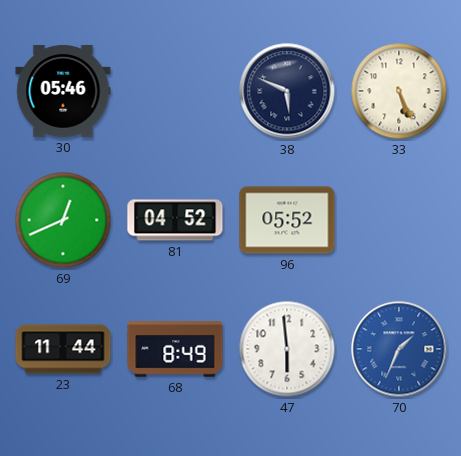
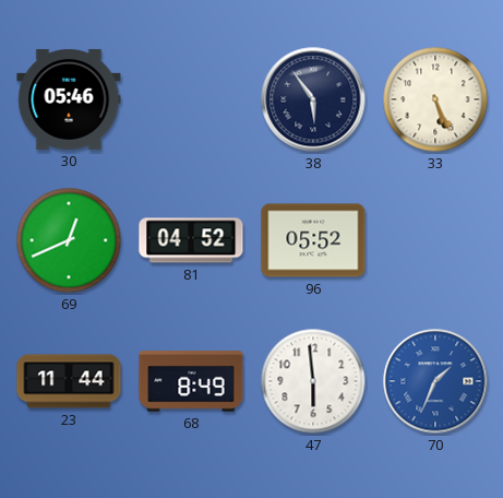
38: 5:49 -> 5:54 (313, 99)
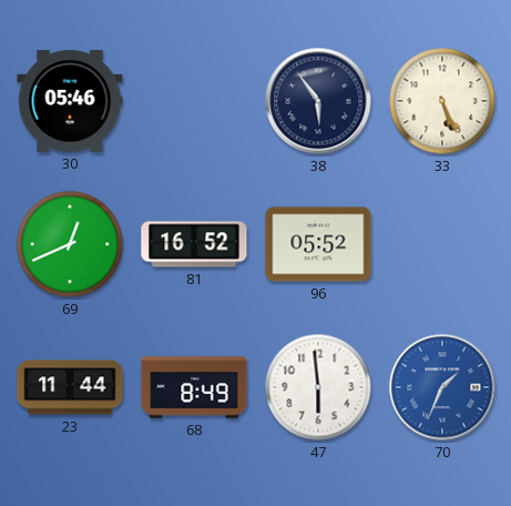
81: 04:52 -> 16:52 (194, 244)
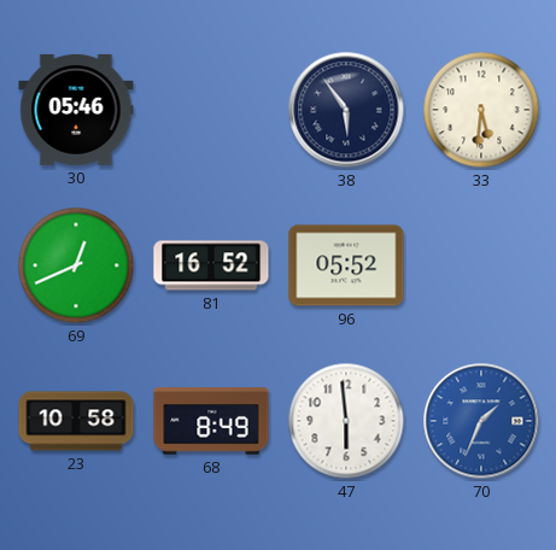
33: 5:26 -> 5:31 (481, 110)
23: 11:44 -> 10:58 (76, 421)
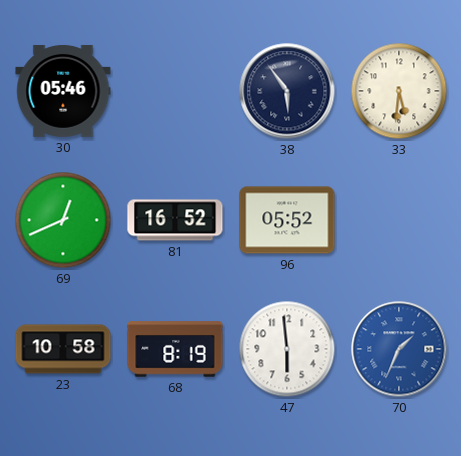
68: 8:49 -> 8:19 (175, 349)
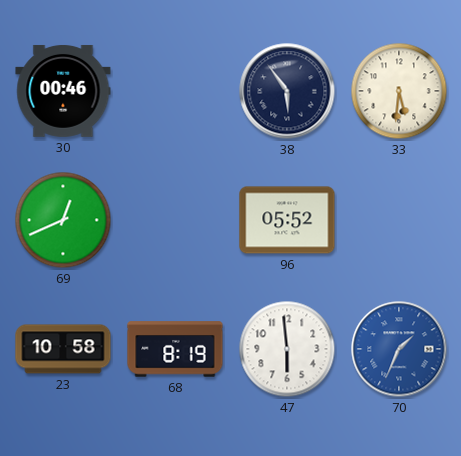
30: 05:46 -> 00:46 (63, 91)
81: 16:52 -> none (175, 220)
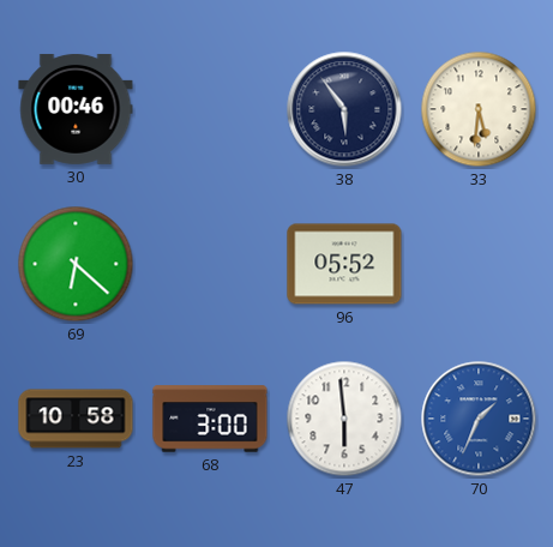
69: 12:41 -> 6:22 (76, 264)
68: 8:19 -> 3:00 (210, 419)
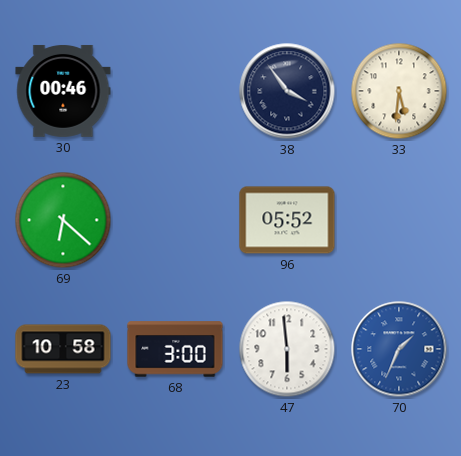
38: 5:54 -> 3:54 (287, 91)
